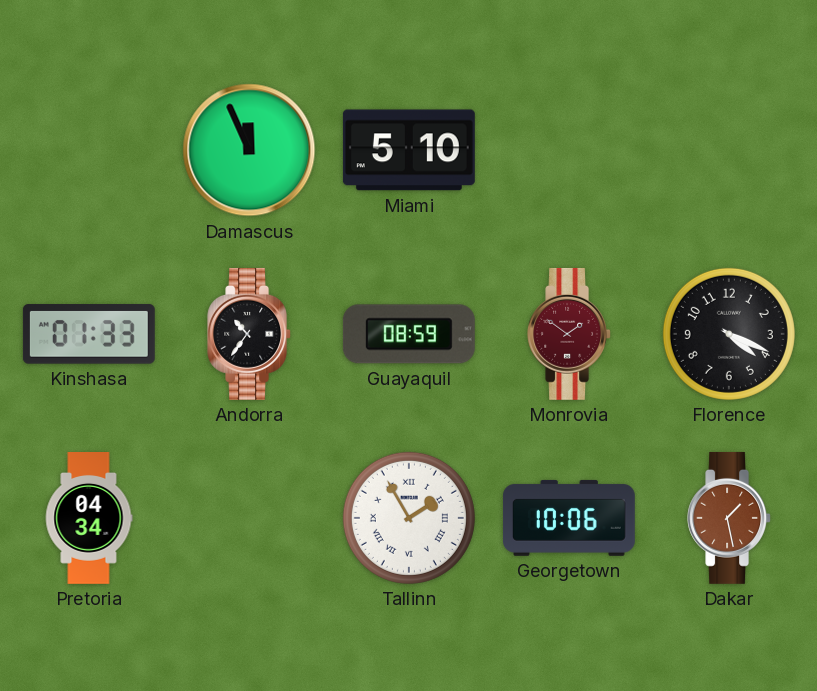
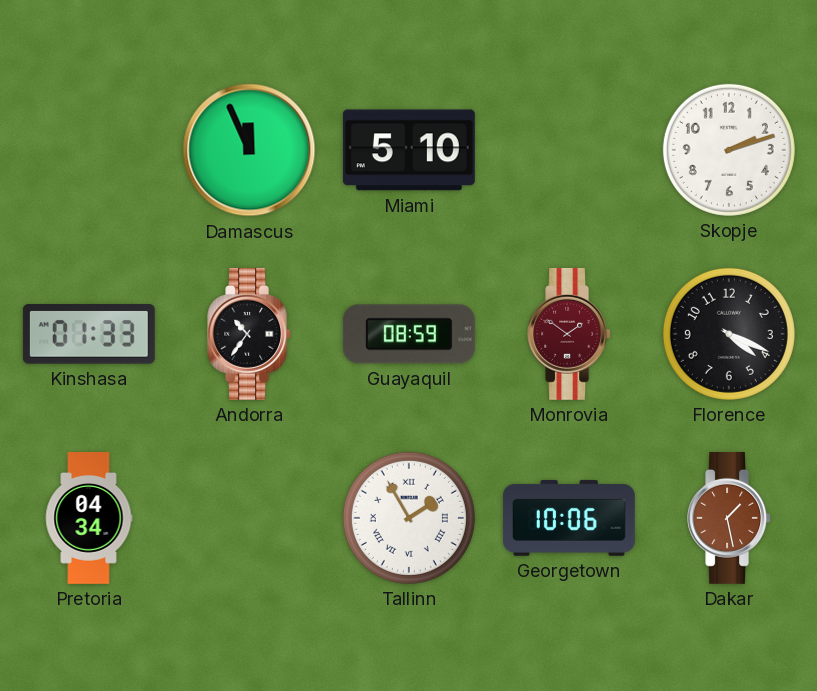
Skopje: none -> 2:12 (729, 150)
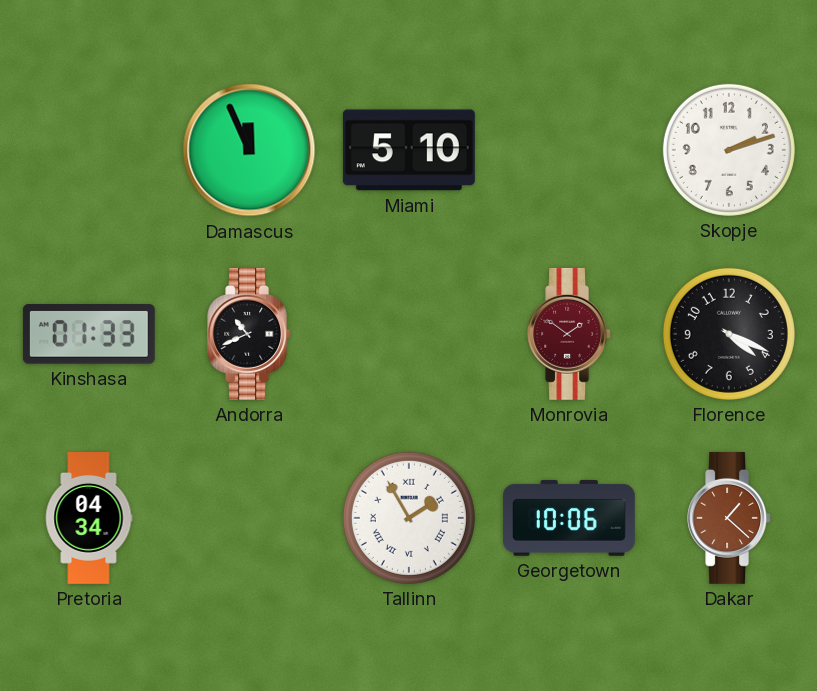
Andorra: 10:36 -> 10:41 (249, 334)
Guayaquil: 08:59 -> none (409, 334)
Dakar: 1:28 -> 1:22 (729, 518)
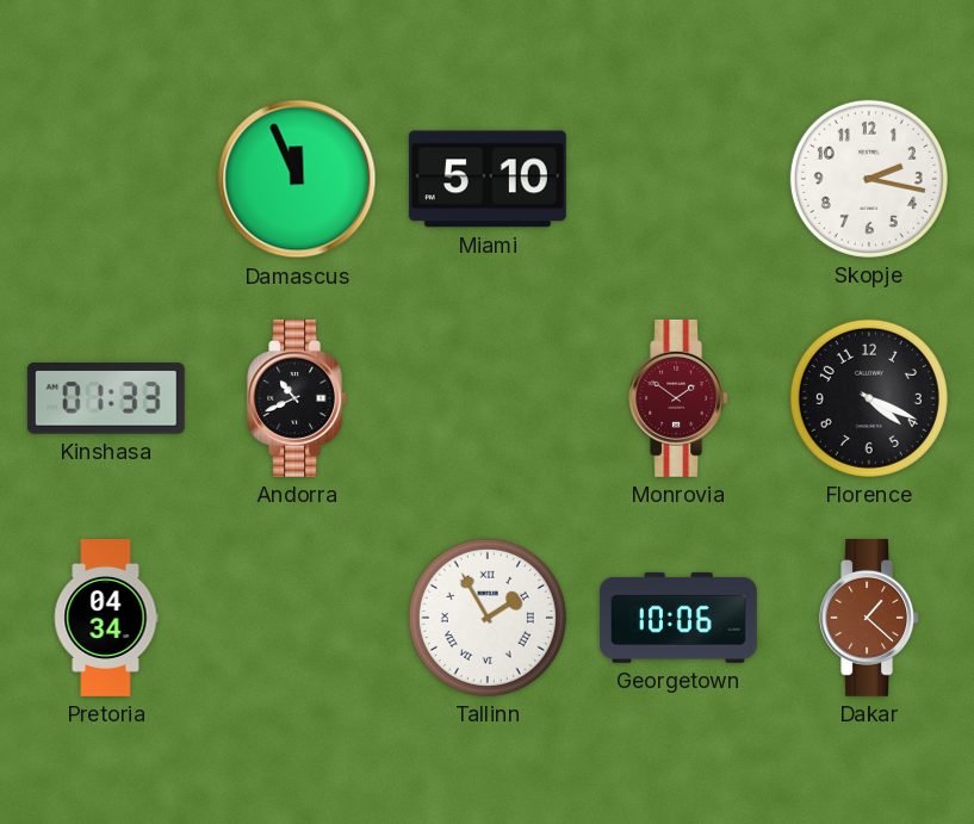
Skopje: 2:12 -> 2:17 (869, 179)
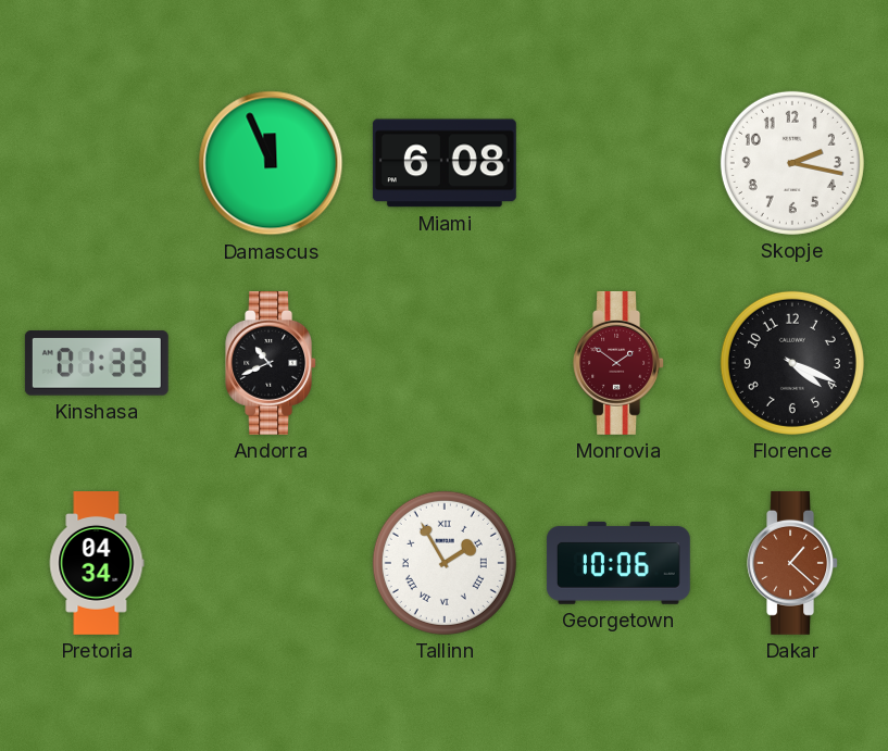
Miami: 5:10 -> 6:08 (445, 163)
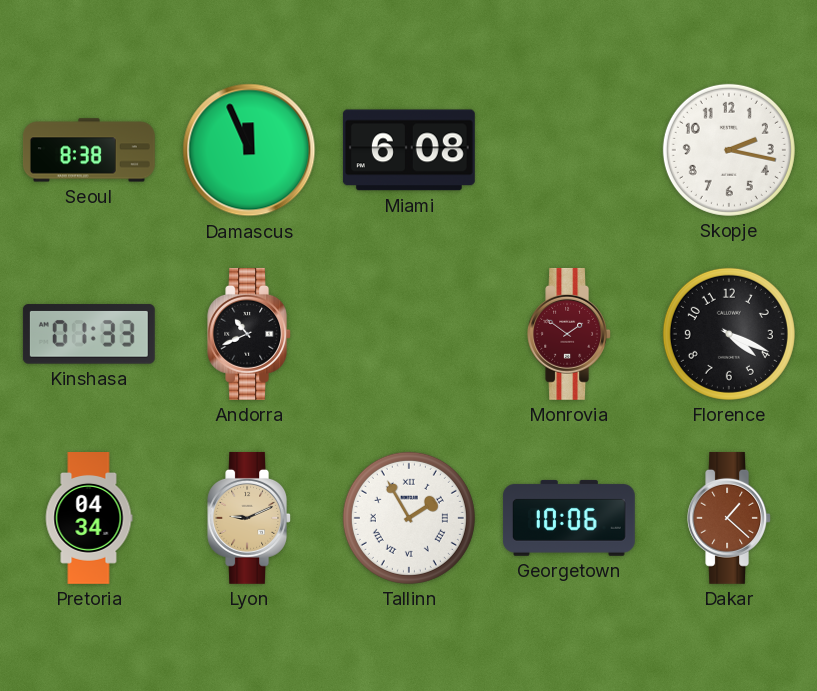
Seoul: none -> 8:38 (89, 150)
Lyon: none -> 9:11 (249, 518)
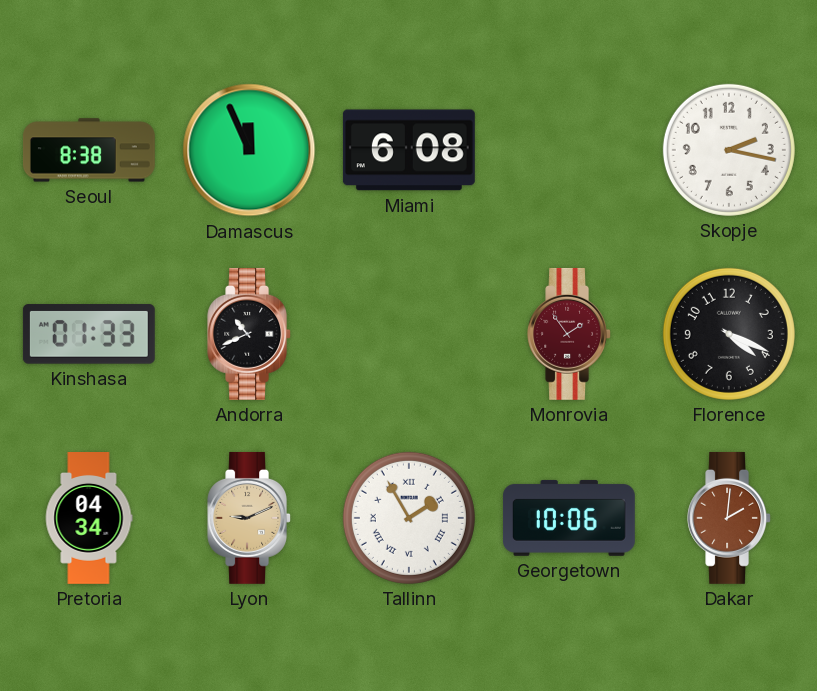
Monrovia: 1:51 -> 1:54 (569, 334)
Dakar: 1:22 -> 2:01 (729, 518)
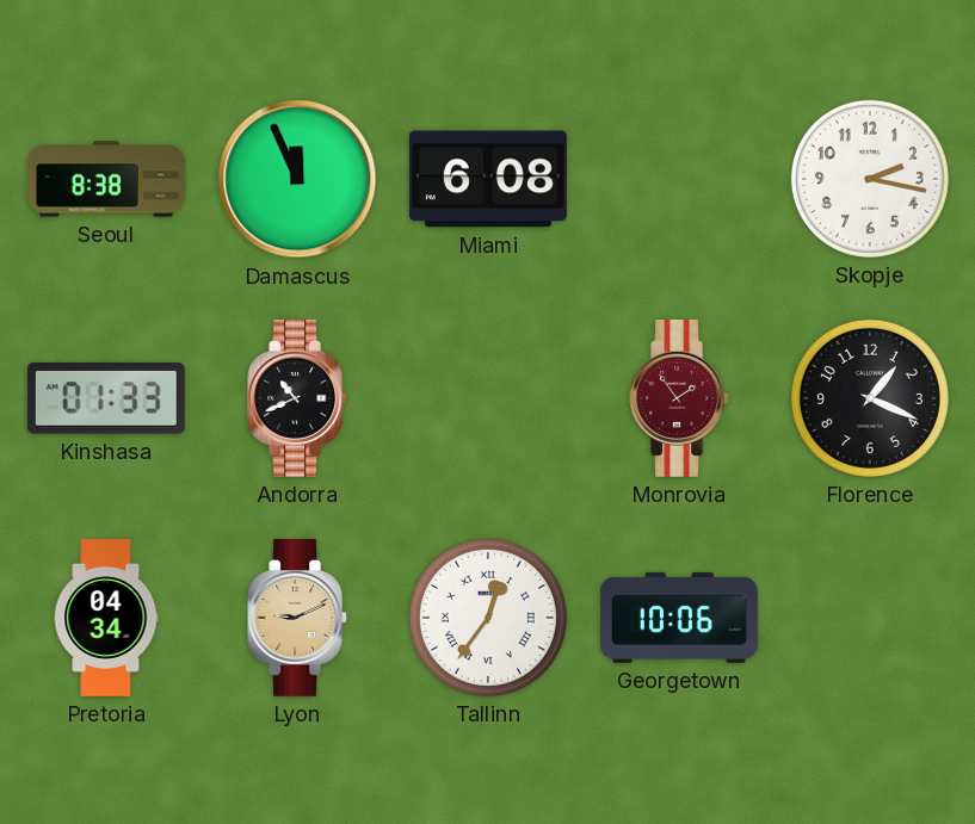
Florence: 4:19 -> 1:19 (870, 398)
Tallinn: 1:55 -> 12:36 (488, 618)
Dakar: 2:01 -> none (729, 518)
